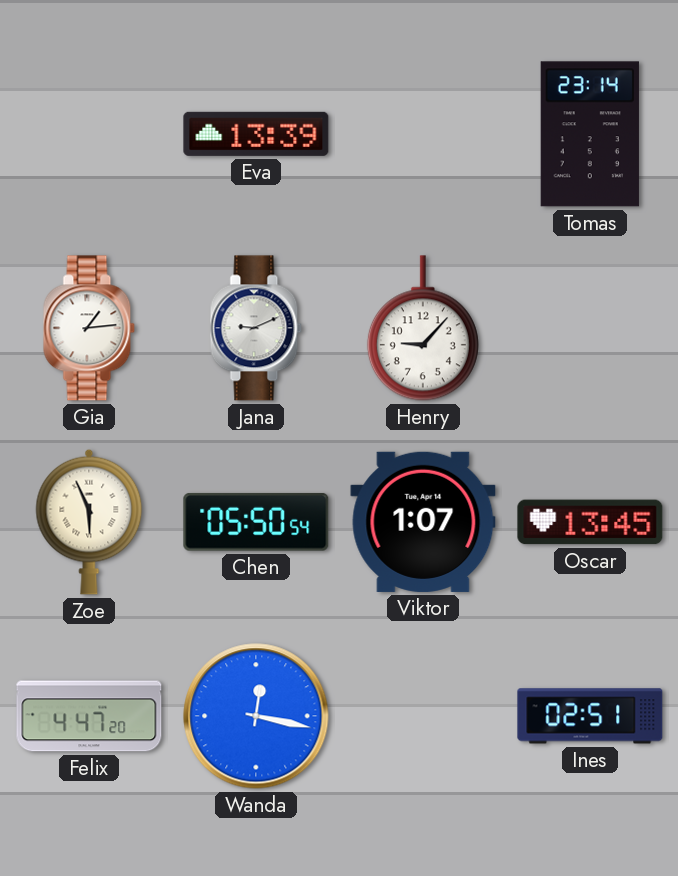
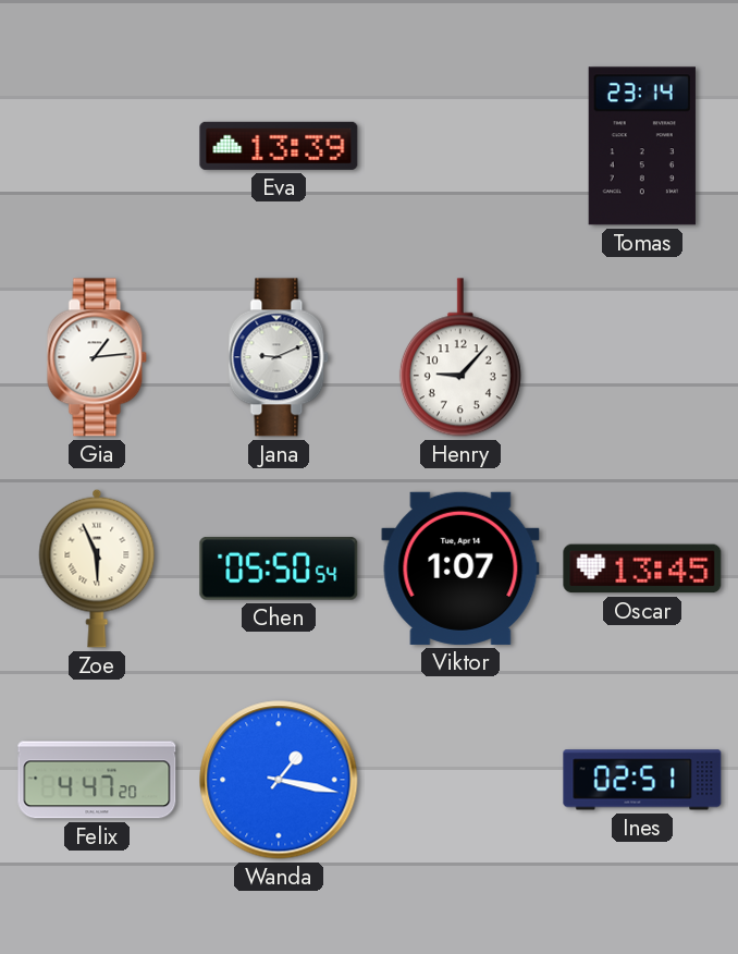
Wanda: 12:17 -> 1:17 (279, 780)
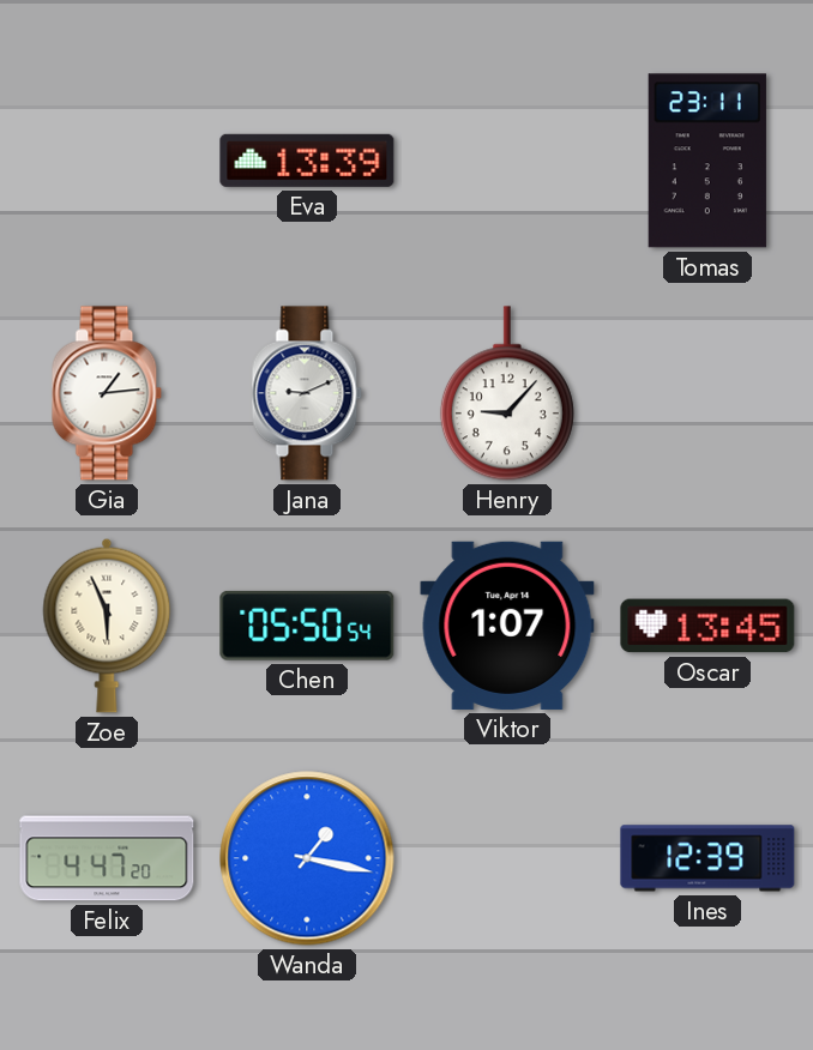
Tomas: 23:14 -> 23:11 (707, 161)
Ines: 02:51 -> 12:39 (707, 858)
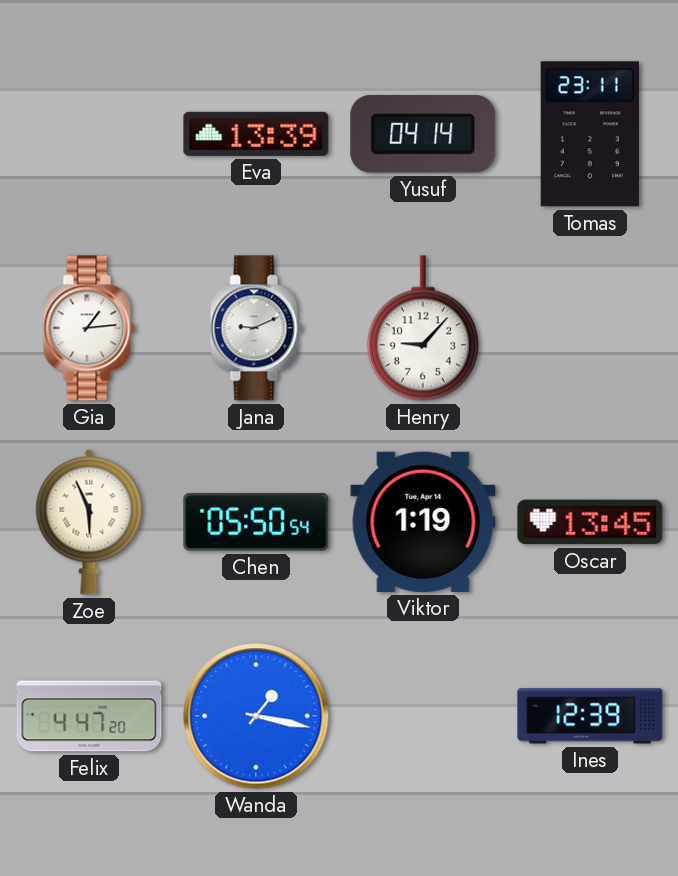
Yusuf: none -> 04:14 (423, 134)
Viktor: 1:07 -> 1:19 (423, 522)
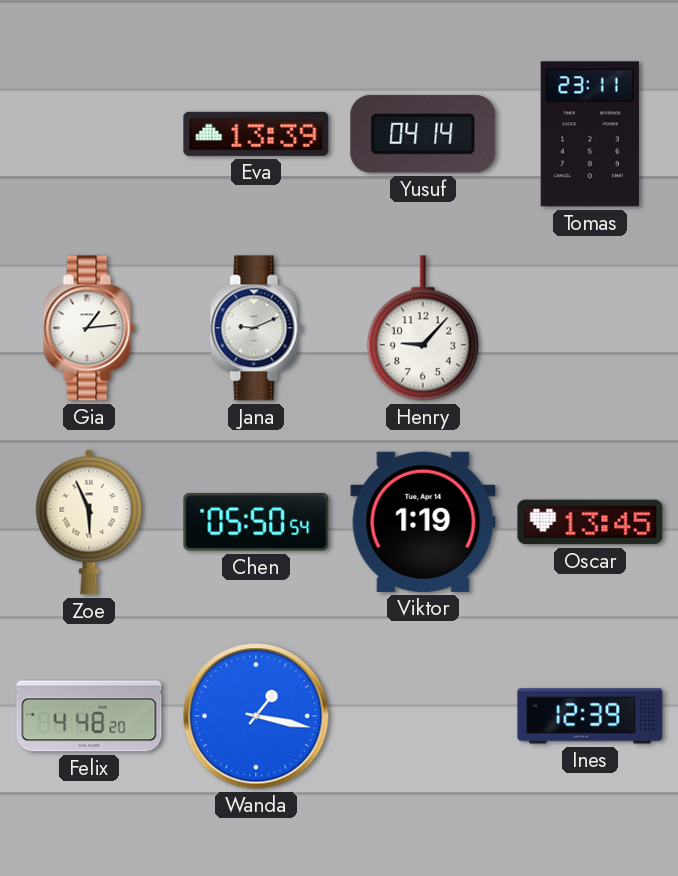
Felix: 4:47 -> 4:48 (89, 716)
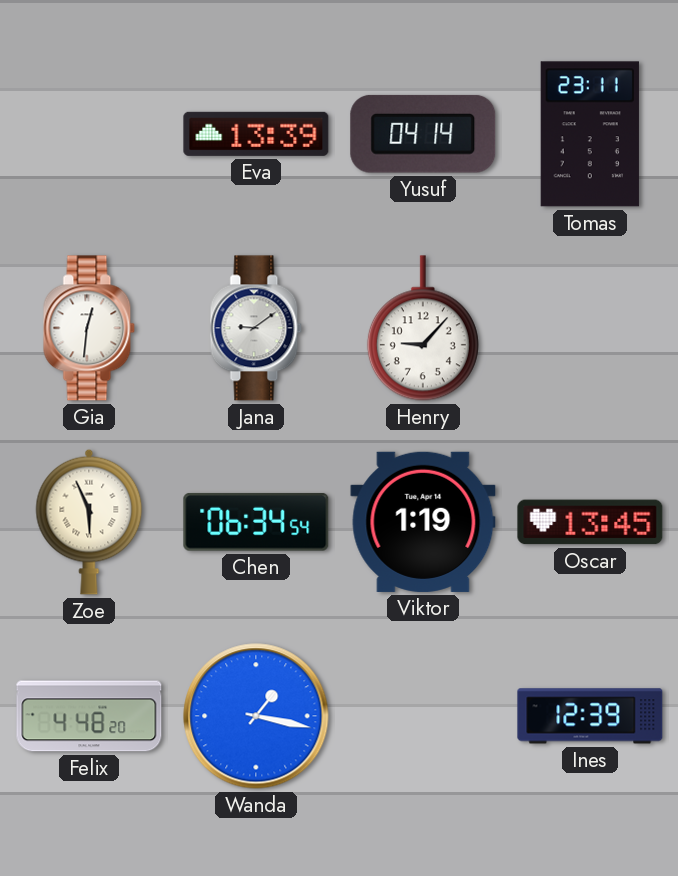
Gia: 1:14 -> 12:31 (89, 328)
Jana: 9:11 -> 9:09 (256, 328)
Chen: 05:50 -> 06:34 (256, 522)
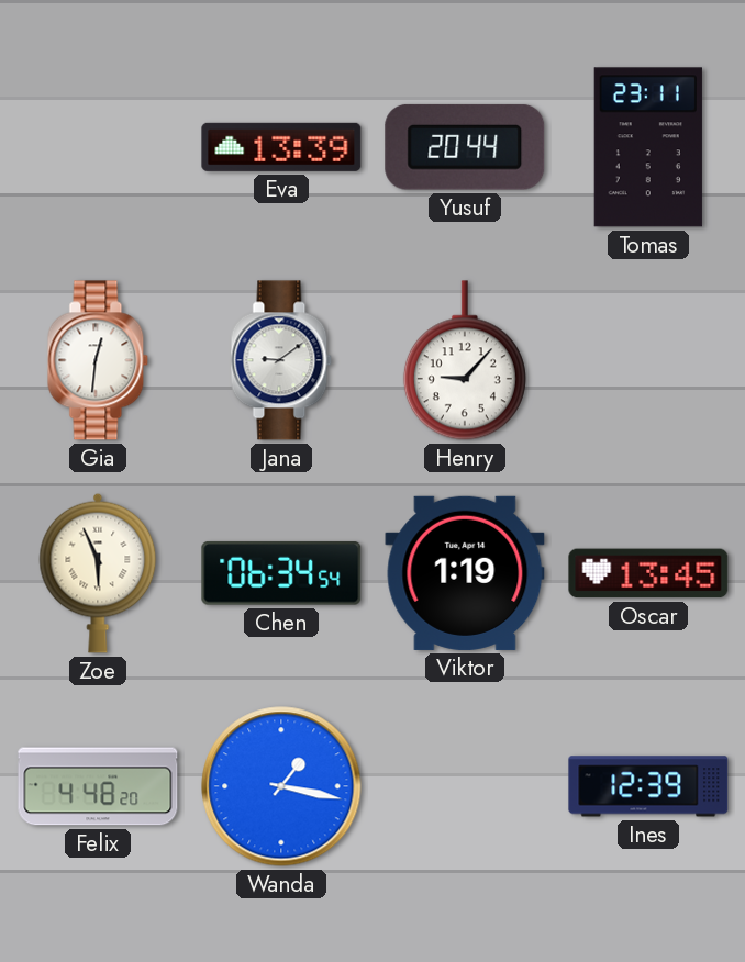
Yusuf: 04:14 -> 20:44 (465, 147)
